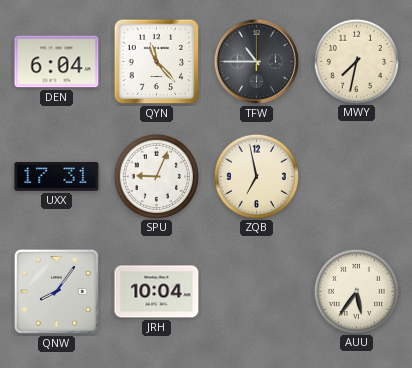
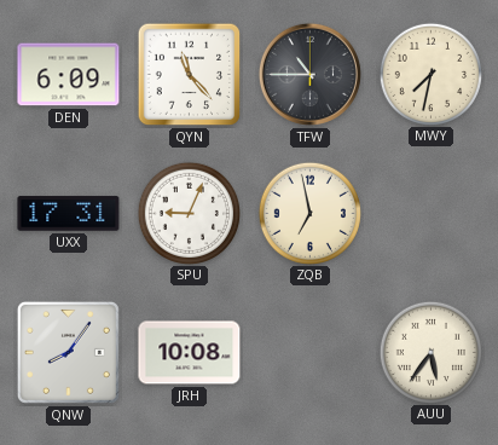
DEN: 6:04 -> 6:09 (69, 75)
JRH: 10:04 -> 10:08 (190, 353)
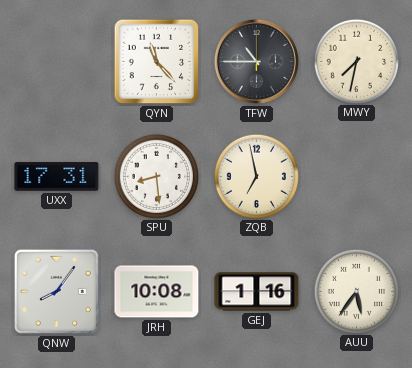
DEN: 6:09 -> none (69, 75)
SPU: 9:04 -> 8:29 (156, 176)
GEJ: none -> 1:16 (257, 292)
